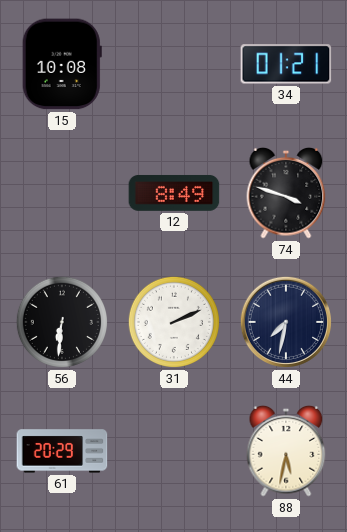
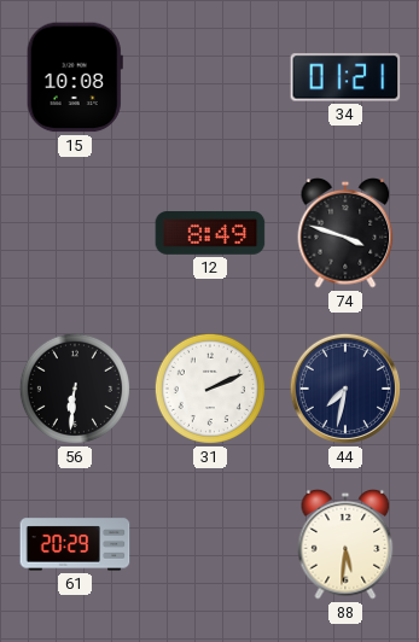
88: 5:32 -> 5:31 (345, 544)
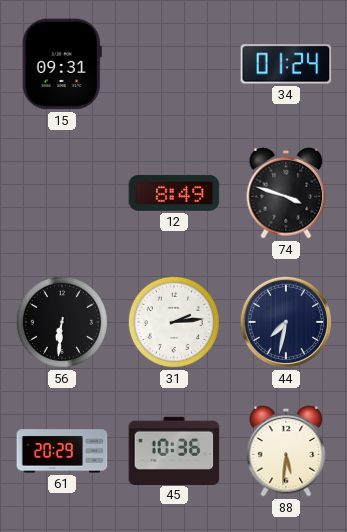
15: 10:08 -> 09:31 (62, 64)
34: 01:21 -> 01:24 (286, 64)
31: 2:11 -> 2:14 (174, 322)
45: none -> 10:36 (174, 450)
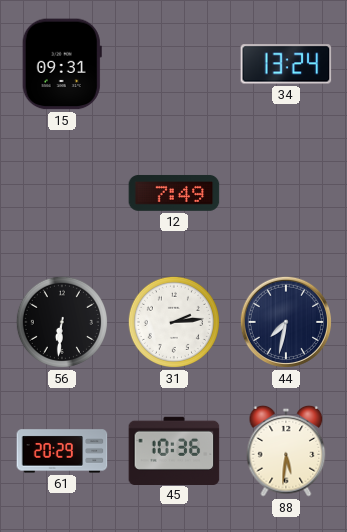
34: 01:24 -> 13:24 (286, 64)
12: 8:49 -> 7:49 (174, 193)
74: 3:48 -> none (286, 193)
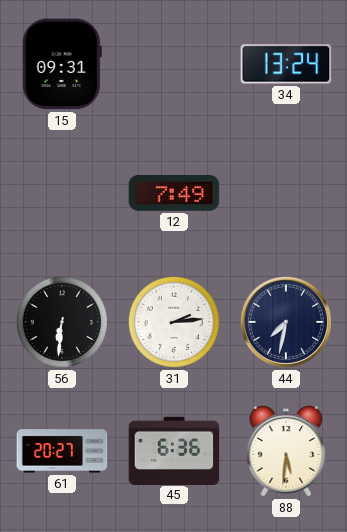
61: 20:29 -> 20:27 (62, 451)
45: 10:36 -> 6:36 (174, 450)
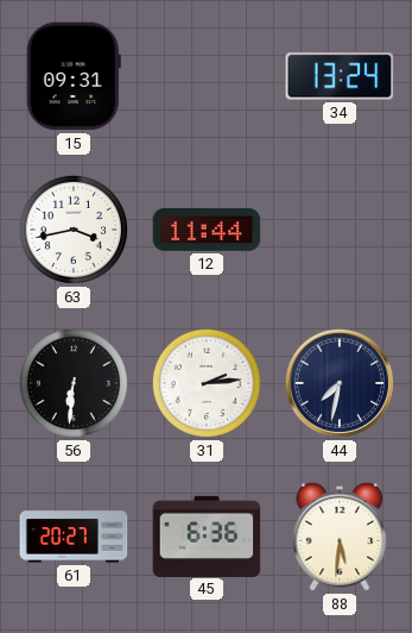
63: none -> 3:43 (74, 230)
12: 7:49 -> 11:44 (207, 230)
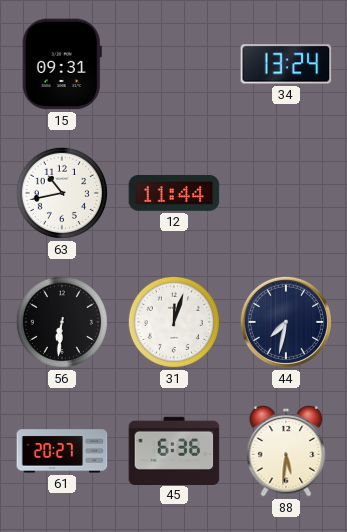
63: 3:43 -> 10:43 (62, 193)
31: 2:14 -> 12:03 (174, 322)
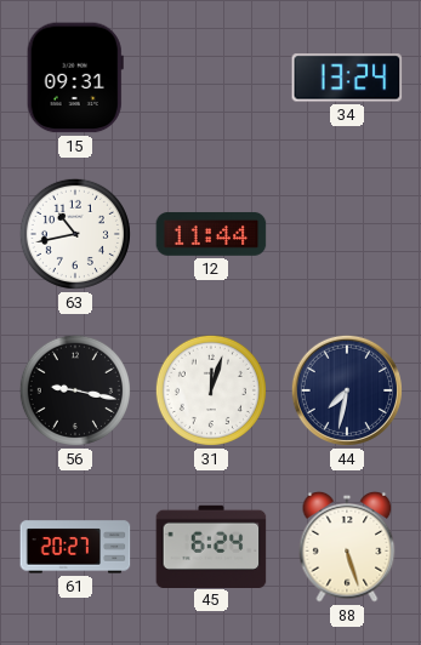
56: 6:31 -> 9:17 (75, 390)
45: 6:36 -> 6:24 (211, 546)
88: 5:31 -> 5:27 (347, 547)
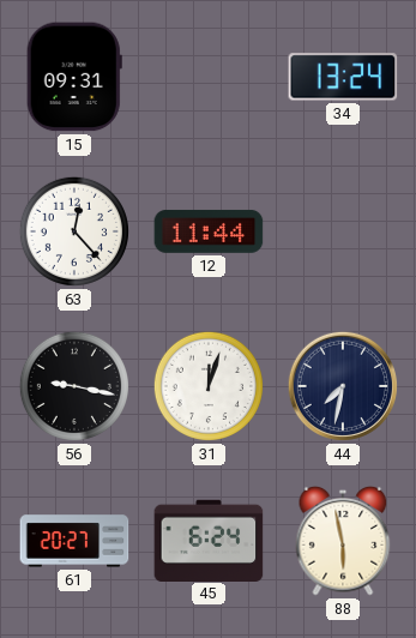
63: 10:43 -> 12:23 (74, 231)
88: 5:27 -> 5:58 (343, 541)
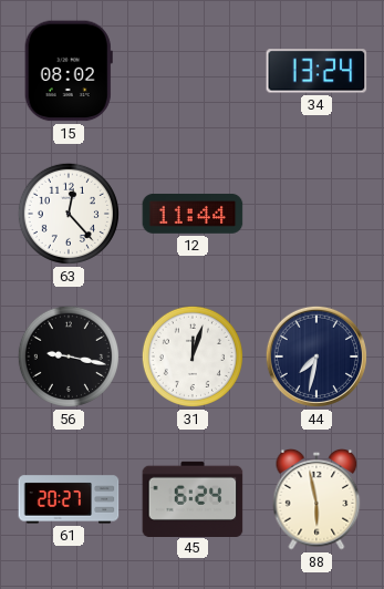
15: 09:31 -> 08:02 (69, 71)
